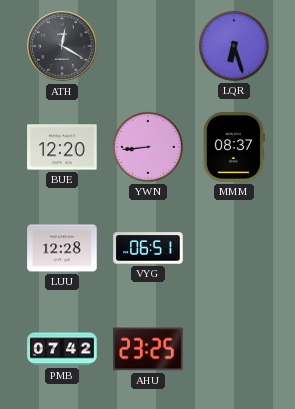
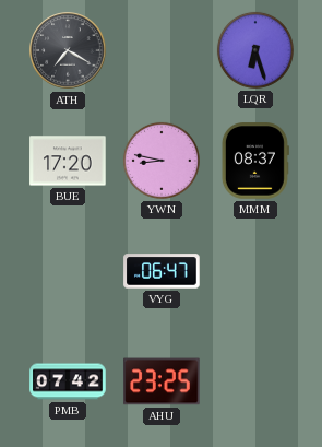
ATH: 12:20 -> 7:20 (68, 50)
BUE: 12:20 -> 17:20 (68, 161)
YWN: 8:44 -> 8:47 (162, 161)
LUU: 12:28 -> none (62, 248)
VYG: 06:51 -> 06:47 (162, 271)
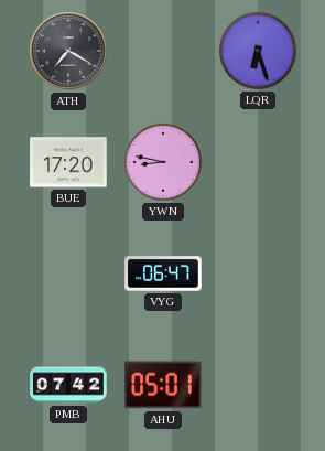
MMM: 08:37 -> none (255, 161)
AHU: 23:25 -> 05:01 (163, 385)
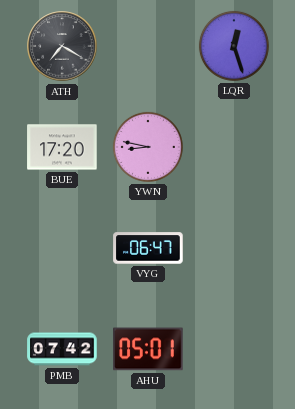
LQR: 6:27 -> 12:27 (234, 46)
